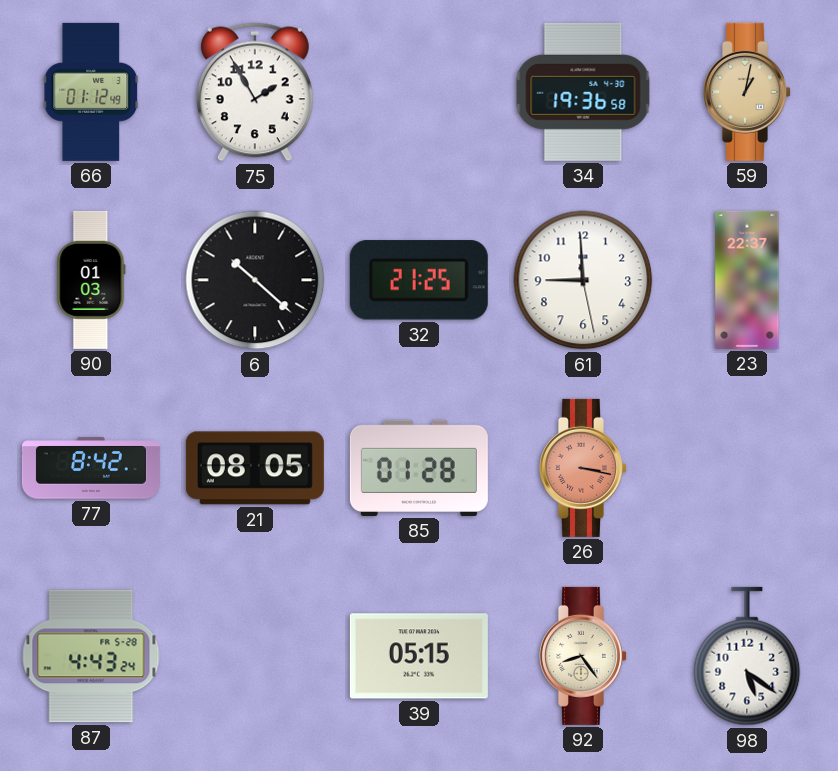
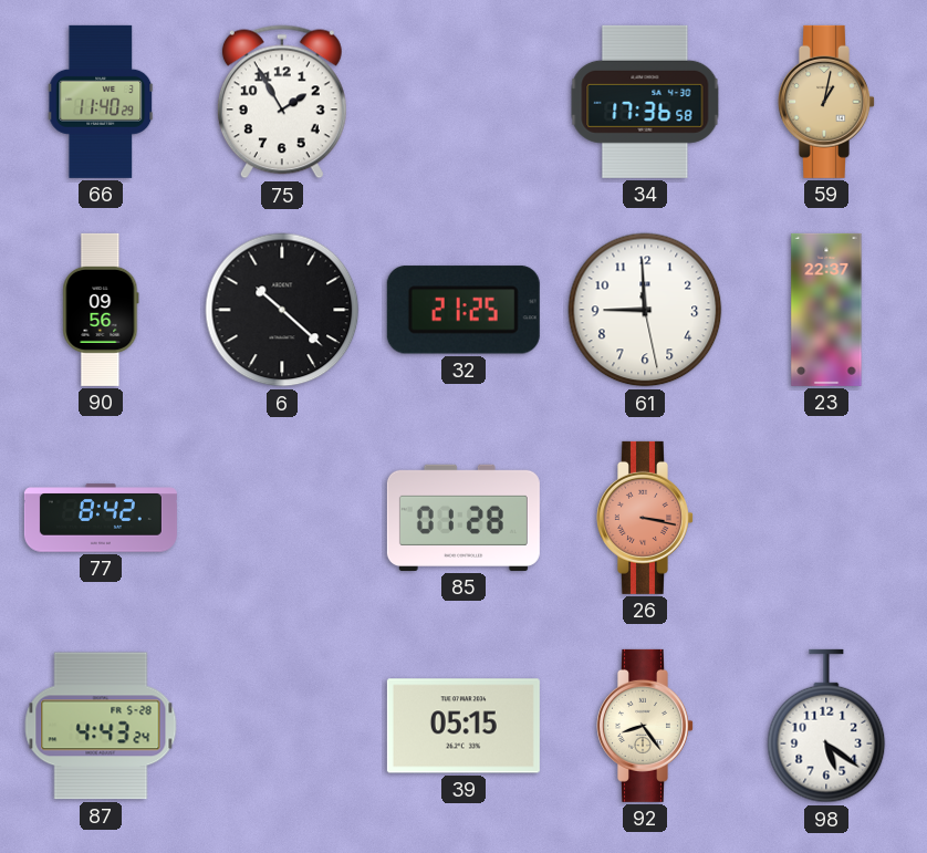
66: 01:12 -> 11:40 (101, 102)
34: 19:36 -> 17:36 (645, 102)
90: 01:03 -> 09:56 (101, 310)
21: 08:05 -> none (255, 468)
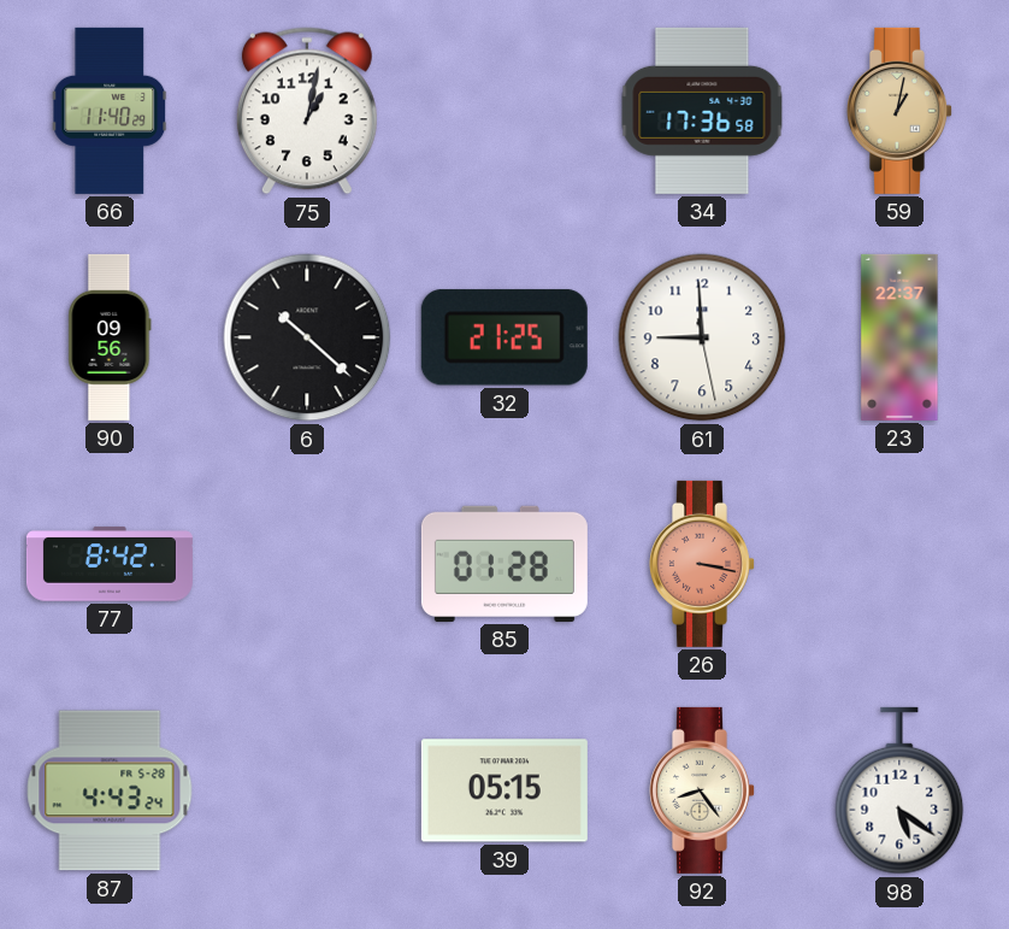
75: 1:55 -> 1:02 (307, 111)
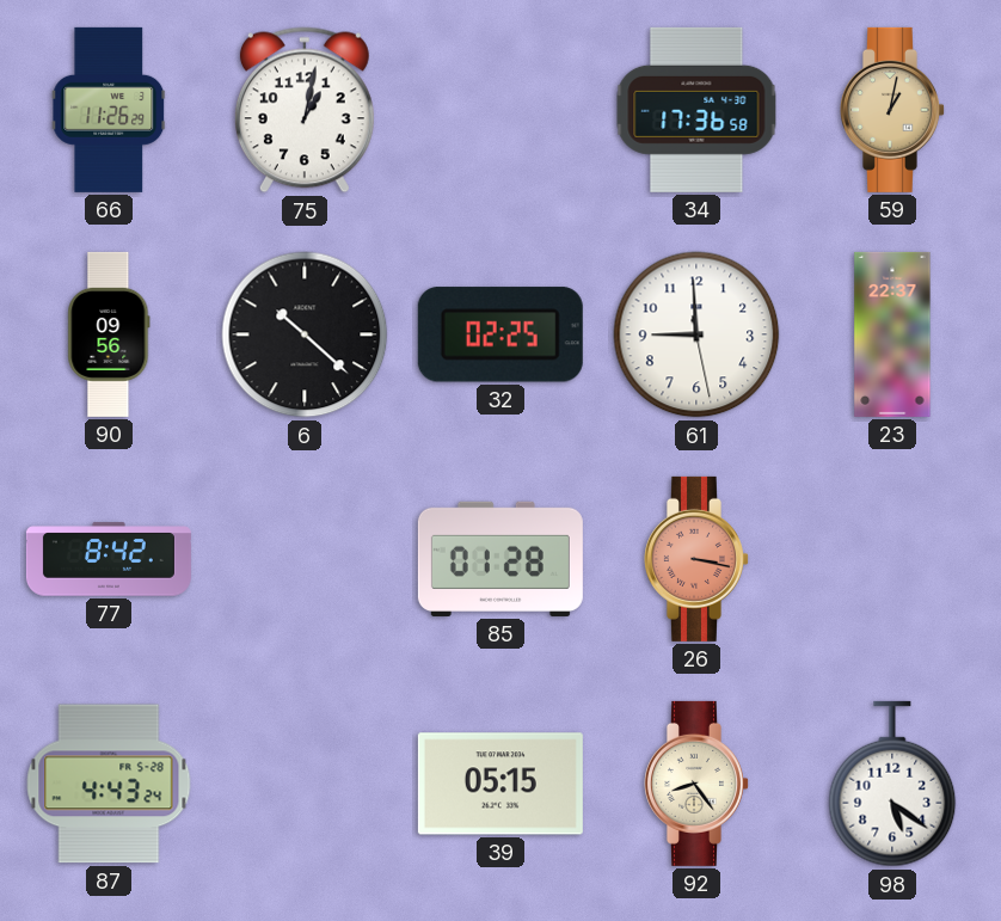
66: 11:40 -> 11:26 (109, 110)
32: 21:25 -> 02:25 (501, 334)
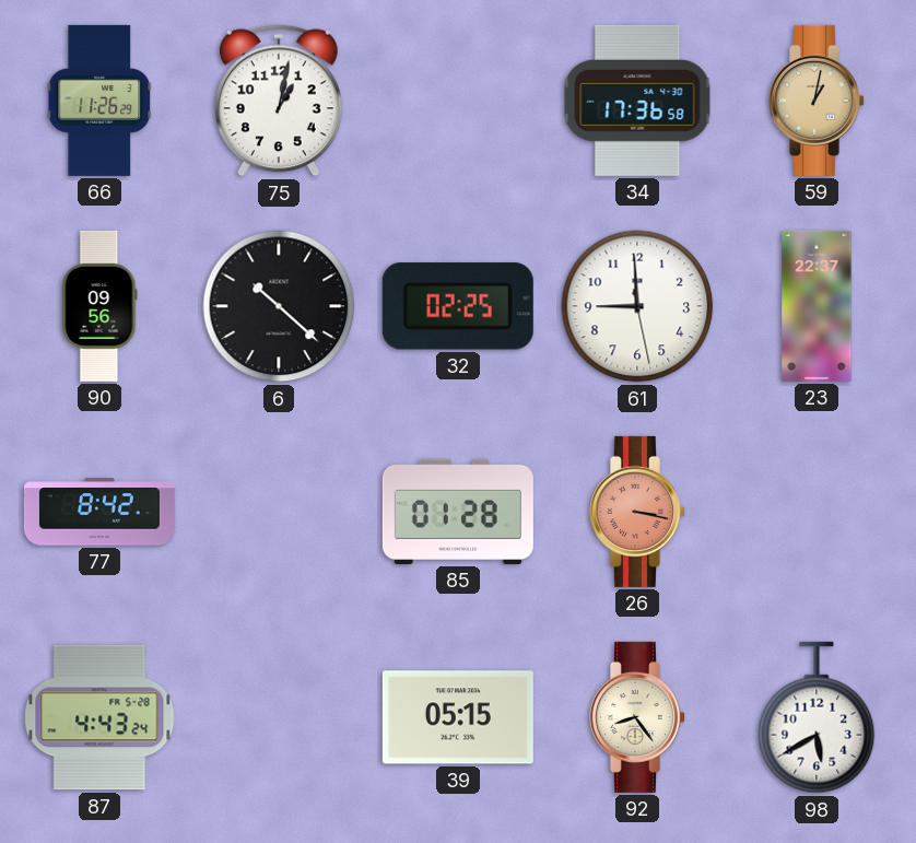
98: 5:21 -> 5:40 (817, 717)
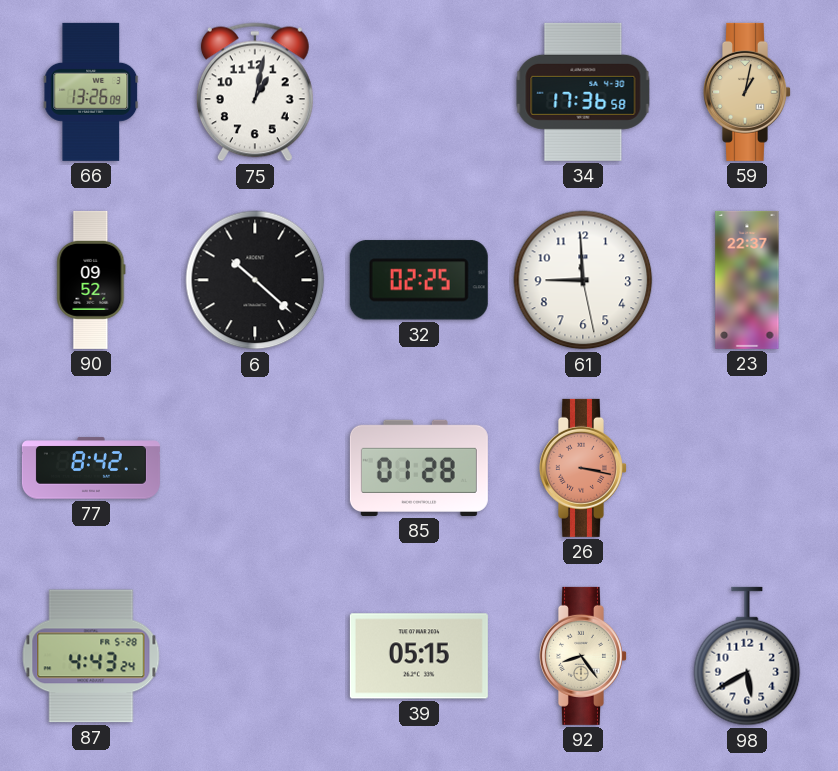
66: 11:26 -> 13:26 (91, 92)
90: 09:56 -> 09:52 (91, 280)
